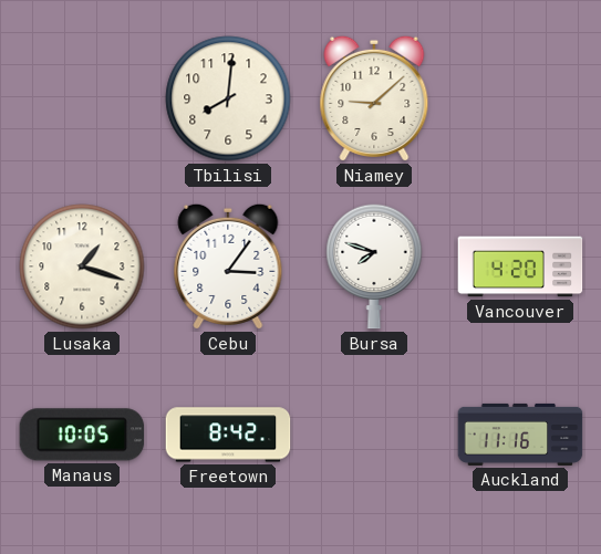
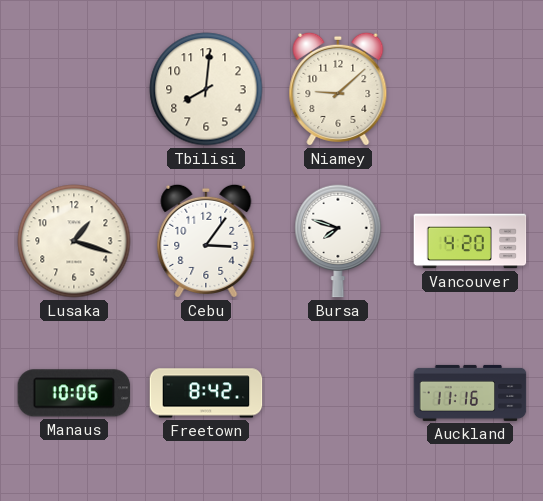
Manaus: 10:05 -> 10:06 (74, 393)
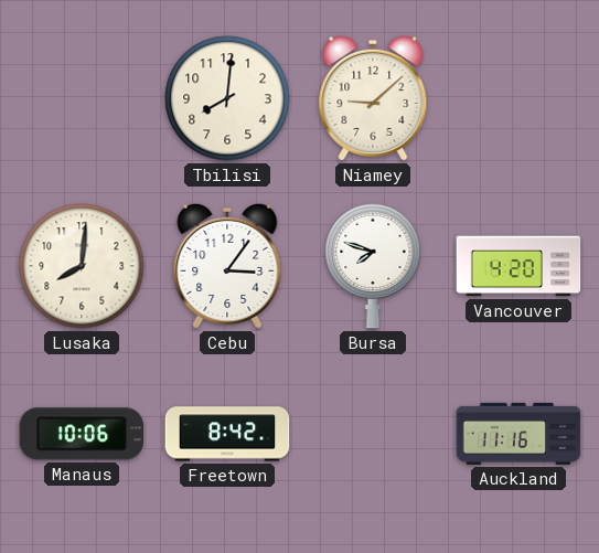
Lusaka: 1:18 -> 8:01 (82, 266)
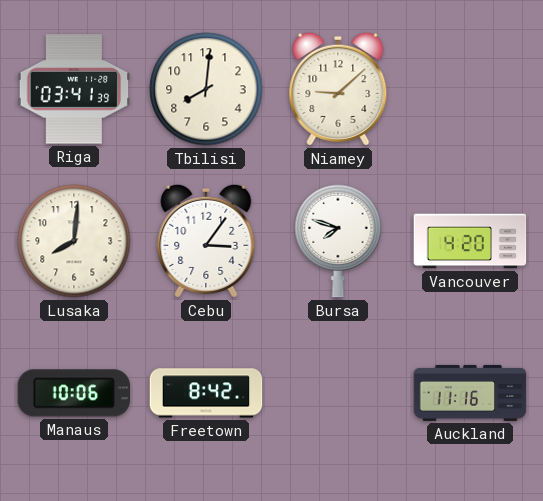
Riga: none -> 03:41 (74, 89)
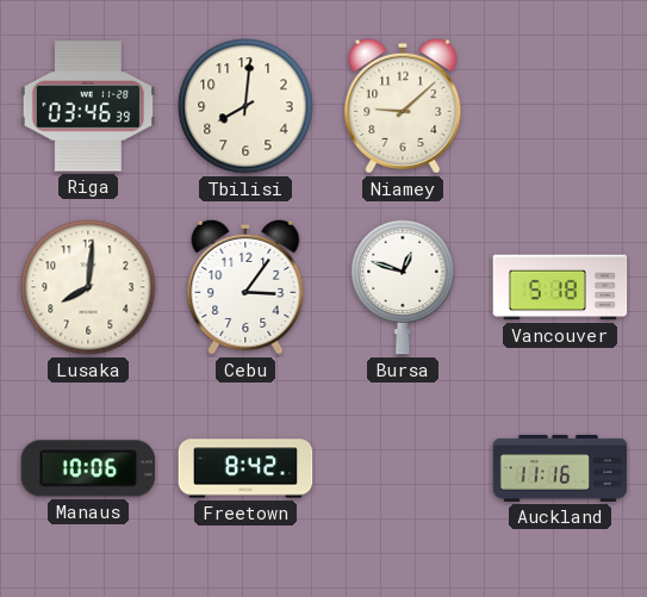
Riga: 03:41 -> 03:46 (88, 106)
Bursa: 7:48 -> 12:48 (403, 287)
Vancouver: 4:20 -> 5:18 (560, 287)
